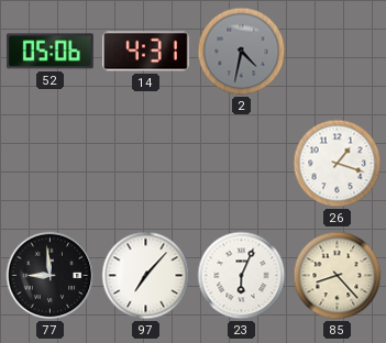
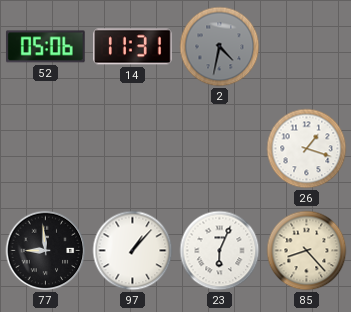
14: 4:31 -> 11:31 (133, 47)
97: 7:07 -> 1:07 (133, 251)
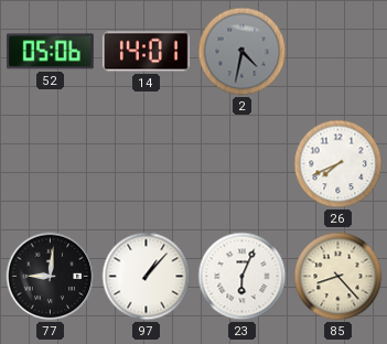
14: 11:31 -> 14:01 (147, 52)
26: 1:18 -> 7:41 (338, 164)
77: 8:59 -> 9:01 (51, 277)
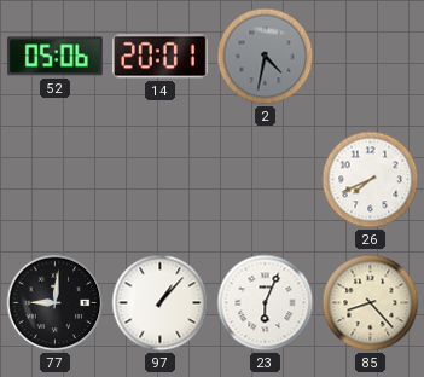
14: 14:01 -> 20:01 (161, 57)
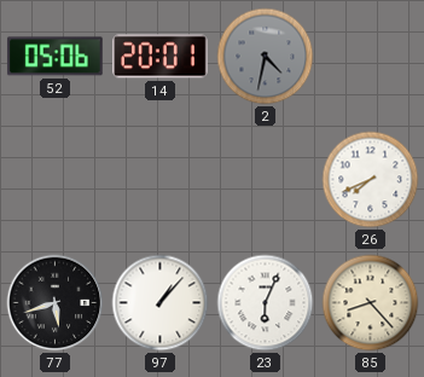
77: 9:01 -> 5:42 (56, 303)
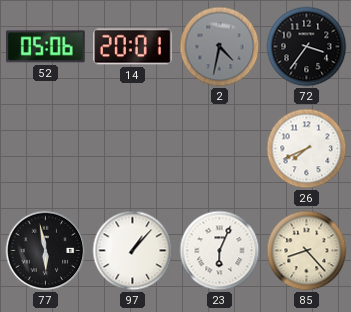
72: none -> 3:36 (307, 47)
77: 5:42 -> 5:58 (46, 251)
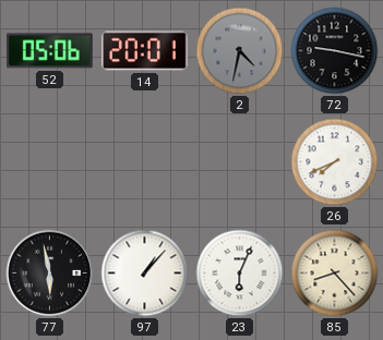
72: 3:36 -> 9:17 (335, 51)
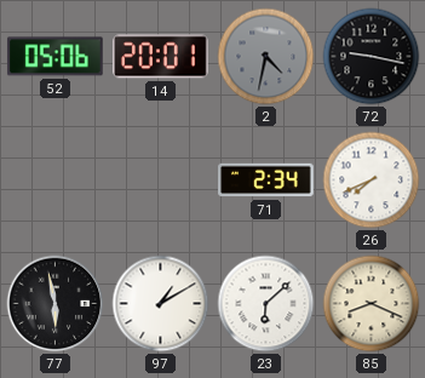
71: none -> 2:34 (266, 181)
97: 1:07 -> 1:10 (161, 304)
23: 6:04 -> 6:08 (266, 304)
85: 8:23 -> 8:19 (372, 304)
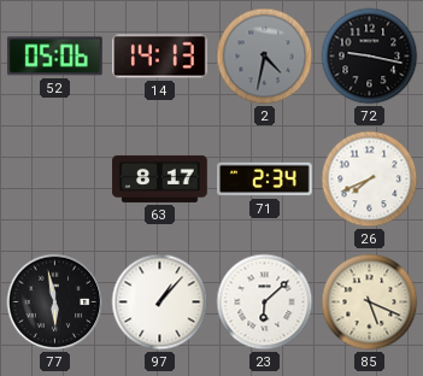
14: 20:01 -> 14:13 (160, 57)
63: none -> 8:17 (160, 178)
97: 1:10 -> 1:07 (160, 302)
85: 8:19 -> 5:19 (370, 302)
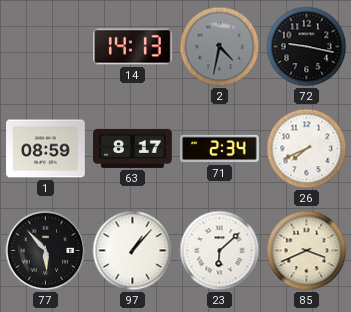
52: 05:06 -> none (54, 57)
1: none -> 08:59 (46, 149)
77: 5:58 -> 5:53 (46, 251)
85: 5:19 -> 3:41 (307, 251)
